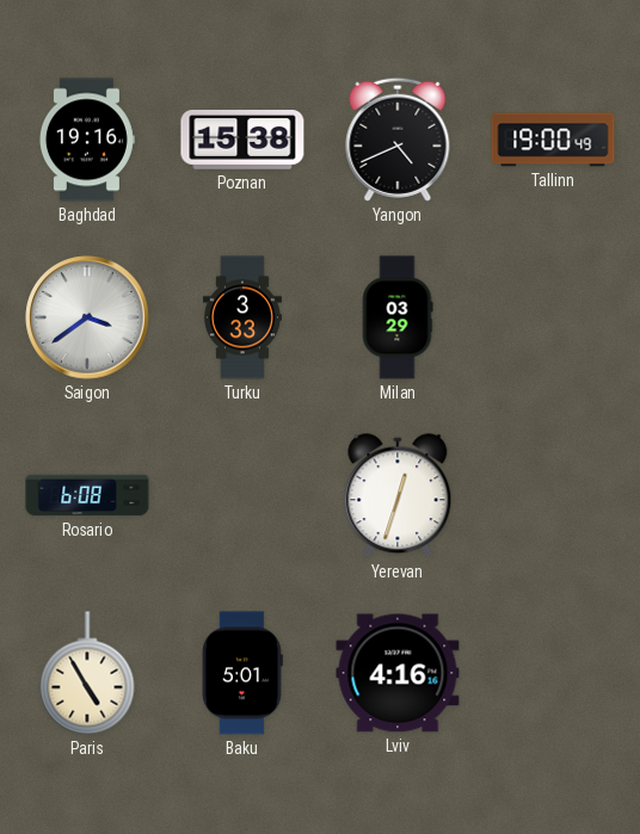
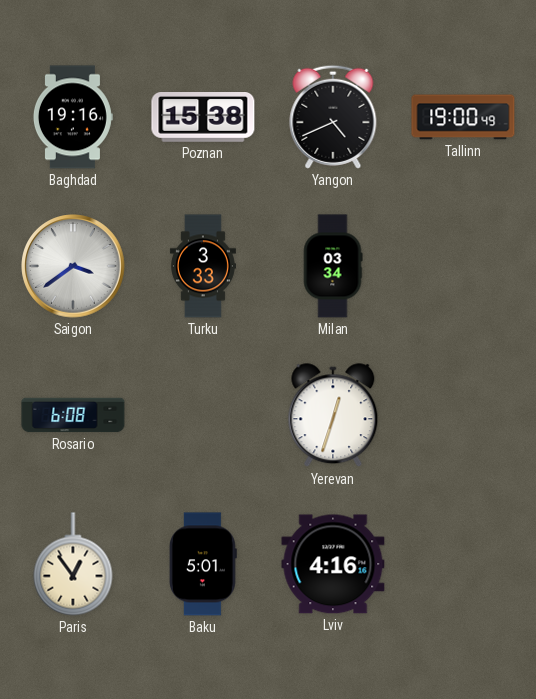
Milan: 03:29 -> 03:34 (333, 266)
Paris: 4:55 -> 12:54 (73, 564)
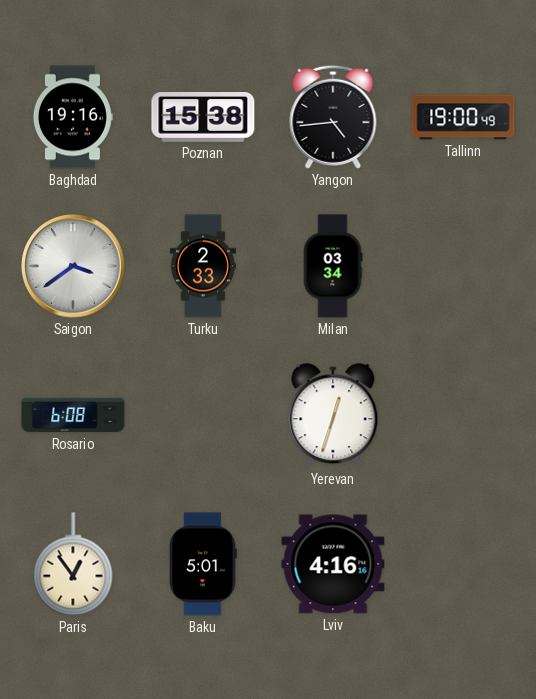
Yangon: 4:41 -> 4:44 (333, 117)
Turku: 3:33 -> 2:33 (203, 266)
